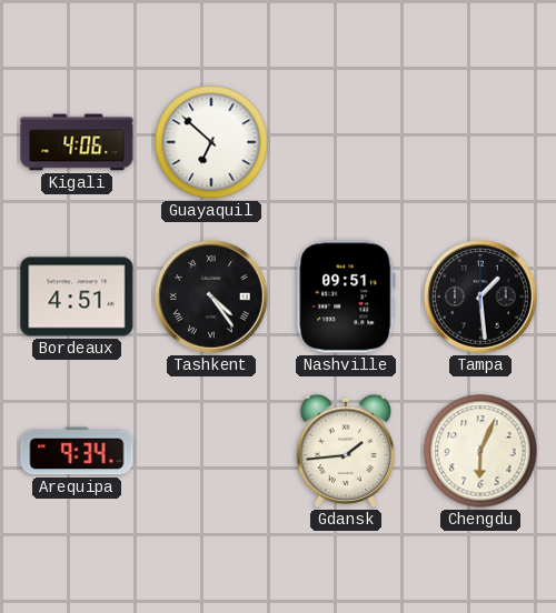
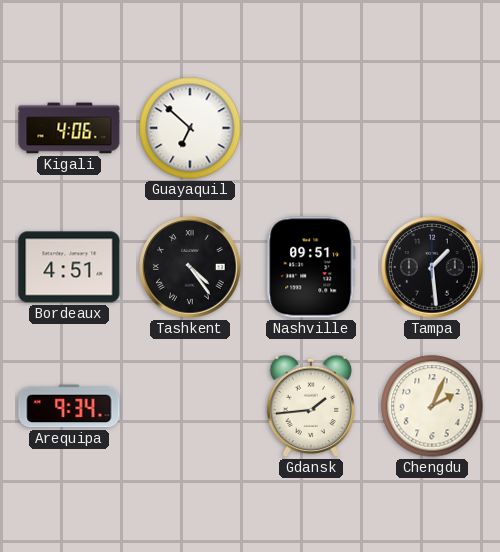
Chengdu: 6:04 -> 2:04 (432, 406)
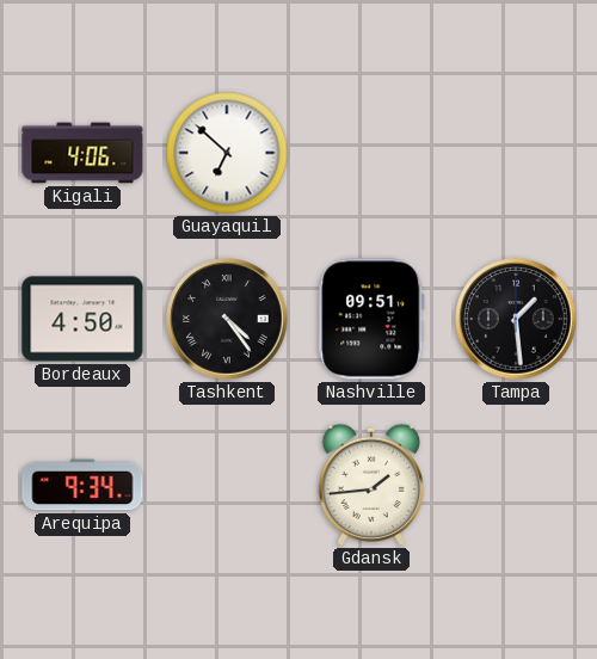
Bordeaux: 4:51 -> 4:50 (82, 319)
Chengdu: 2:04 -> none (432, 406)
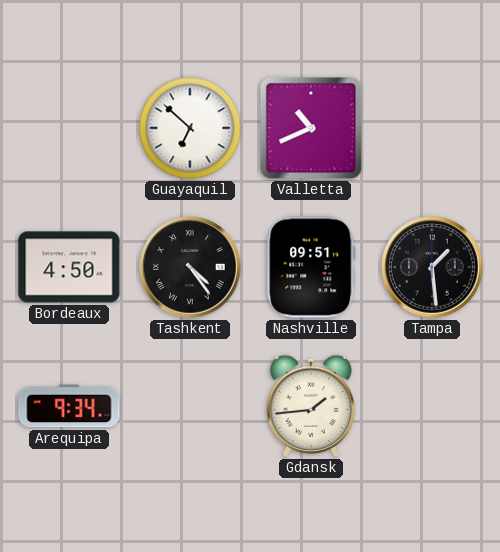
Kigali: 4:06 -> none (82, 153)
Valletta: none -> 10:41 (311, 128)
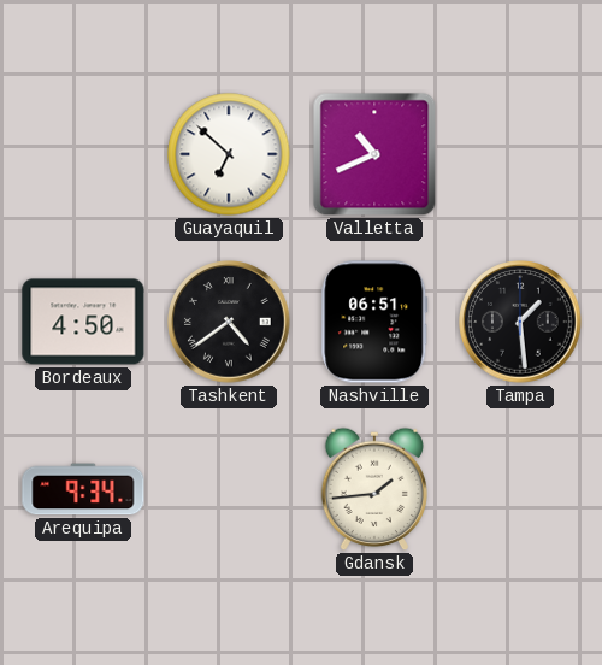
Tashkent: 4:24 -> 4:39 (229, 322)
Nashville: 09:51 -> 06:51 (374, 322)
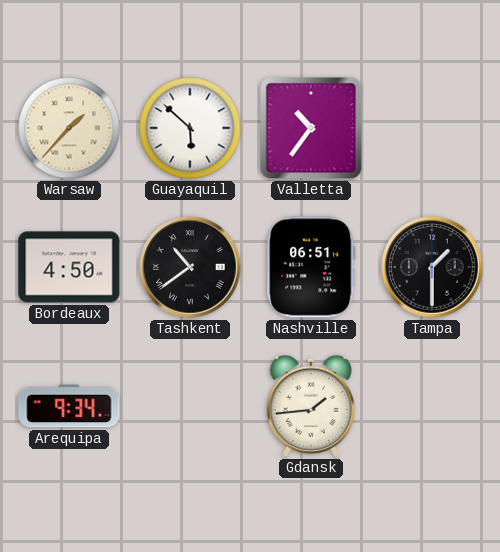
Warsaw: none -> 1:37 (69, 128)
Guayaquil: 6:52 -> 5:52 (190, 128)
Valletta: 10:41 -> 10:36 (311, 128)
Tashkent: 4:39 -> 10:39 (190, 267)
Tampa: 1:29 -> 1:30 (432, 267)
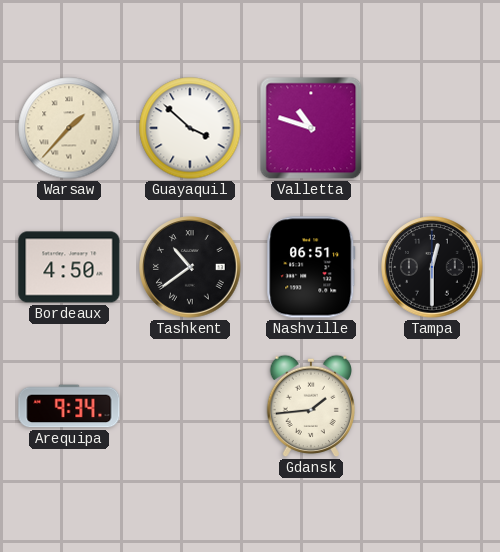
Guayaquil: 5:52 -> 3:52 (190, 128)
Valletta: 10:36 -> 10:48 (311, 128)
Tampa: 1:30 -> 12:30 (432, 267)
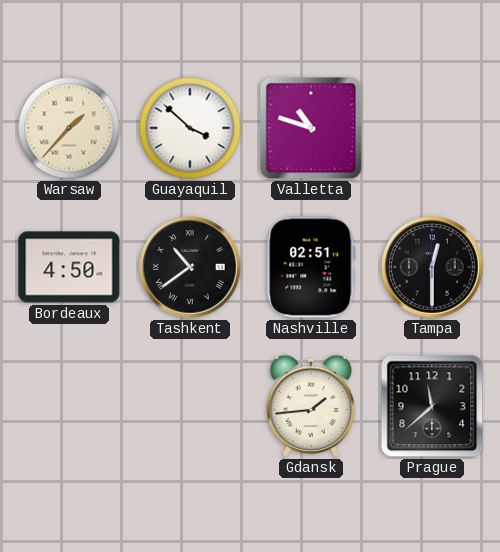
Nashville: 06:51 -> 02:51 (311, 267)
Arequipa: 9:34 -> none (69, 406)
Prague: none -> 11:38 (432, 406)
